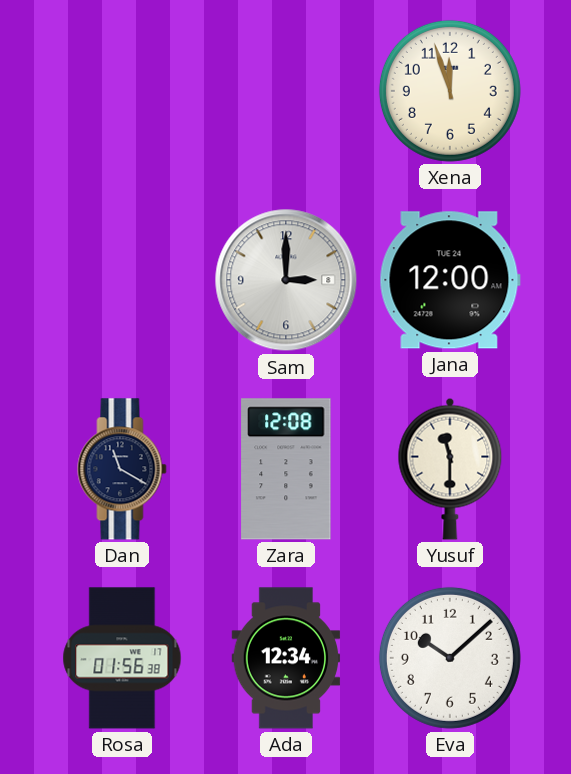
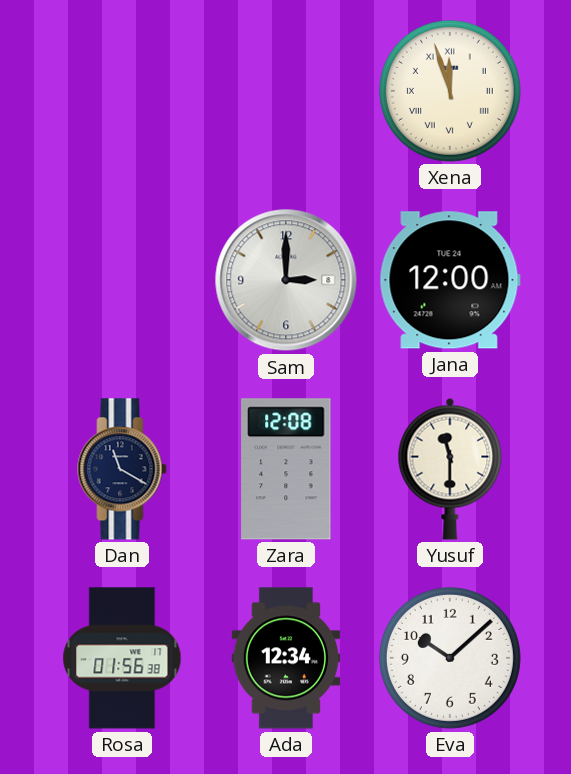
Xena numerals: Arabic -> Roman (450, 91)
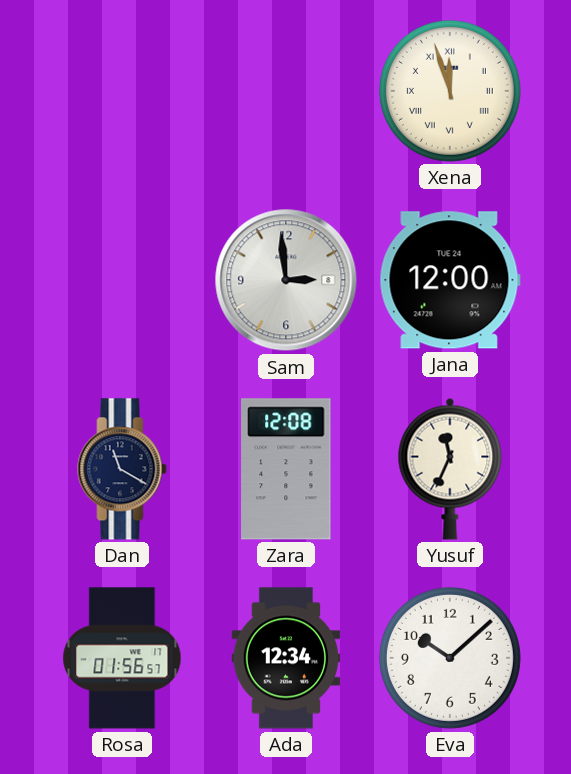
Sam: 3:00 -> 2:59 (286, 280)
Yusuf: 11:30 -> 11:34 (450, 469)
Rosa: 01:56:38 -> 01:56:57 (122, 658)
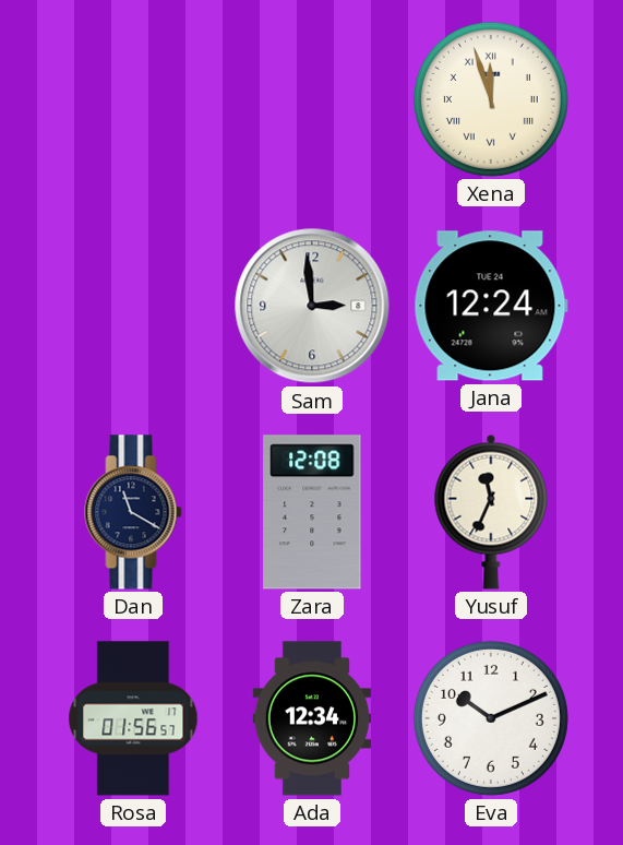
Jana: 12:00 -> 12:24 (491, 306)
Eva: 10:08 -> 10:11 (491, 718)
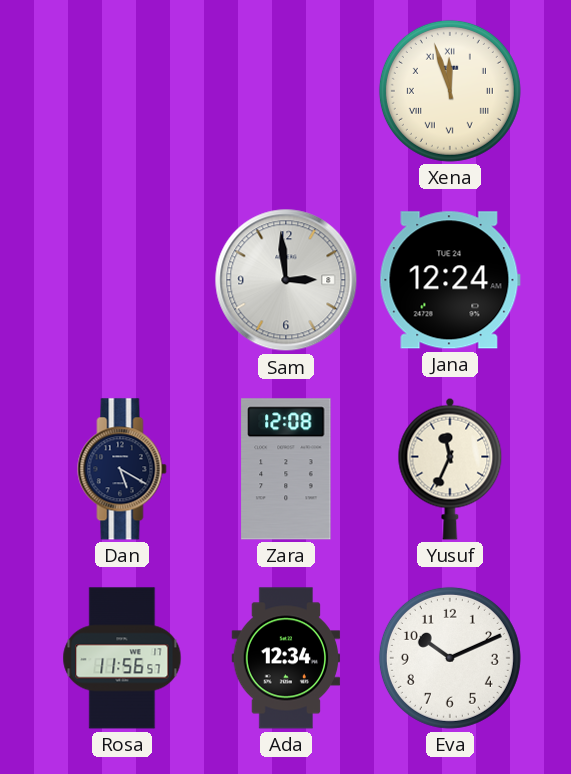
Dan: 11:20 -> 5:20 (122, 469)
Rosa: 01:56 -> 11:56 (122, 658)
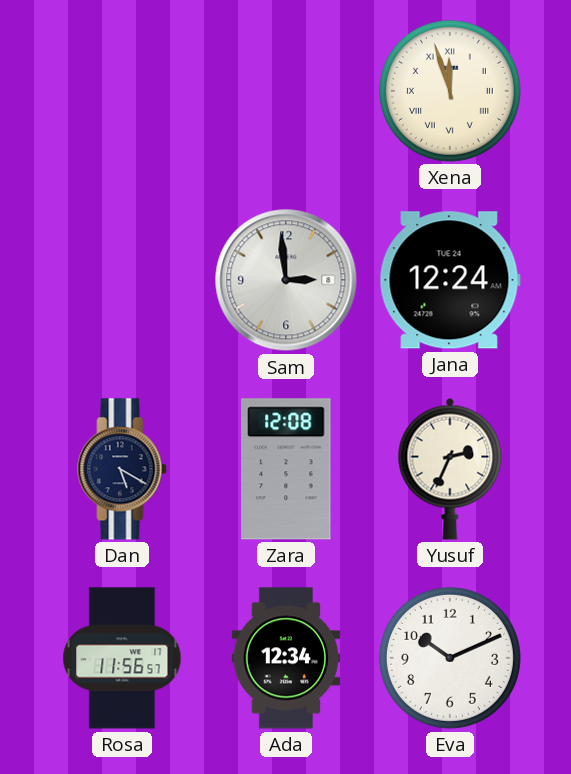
Yusuf: 11:34 -> 2:34 (450, 469)
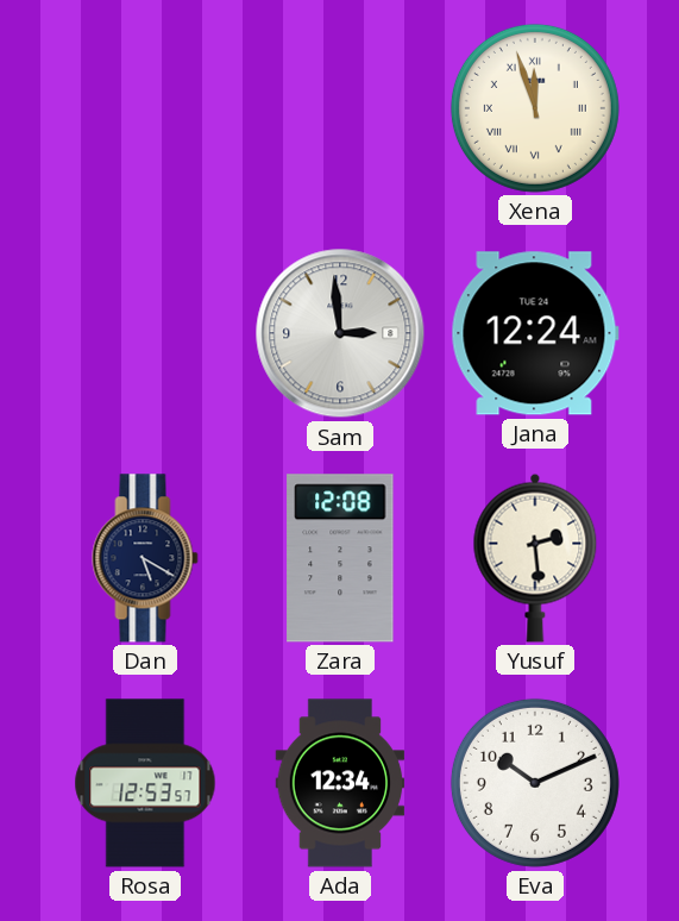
Yusuf: 2:34 -> 2:29 (535, 558)
Rosa: 11:56 -> 12:53 (145, 783)
